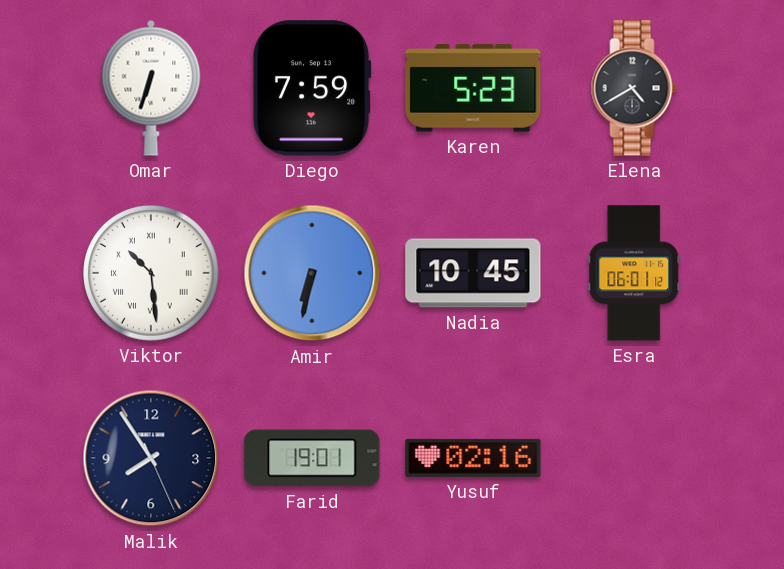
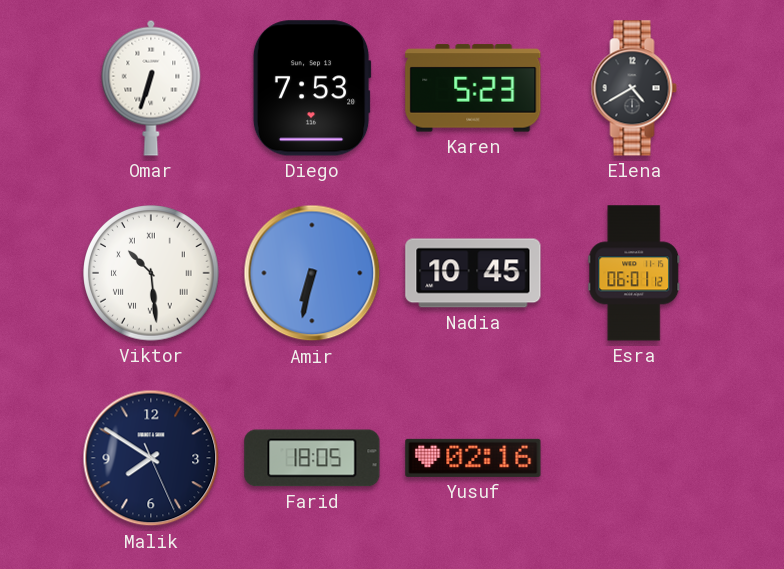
Diego: 7:59 -> 7:53 (312, 88)
Malik: 7:54 -> 7:50 (151, 458)
Farid: 19:01 -> 18:05 (312, 458)
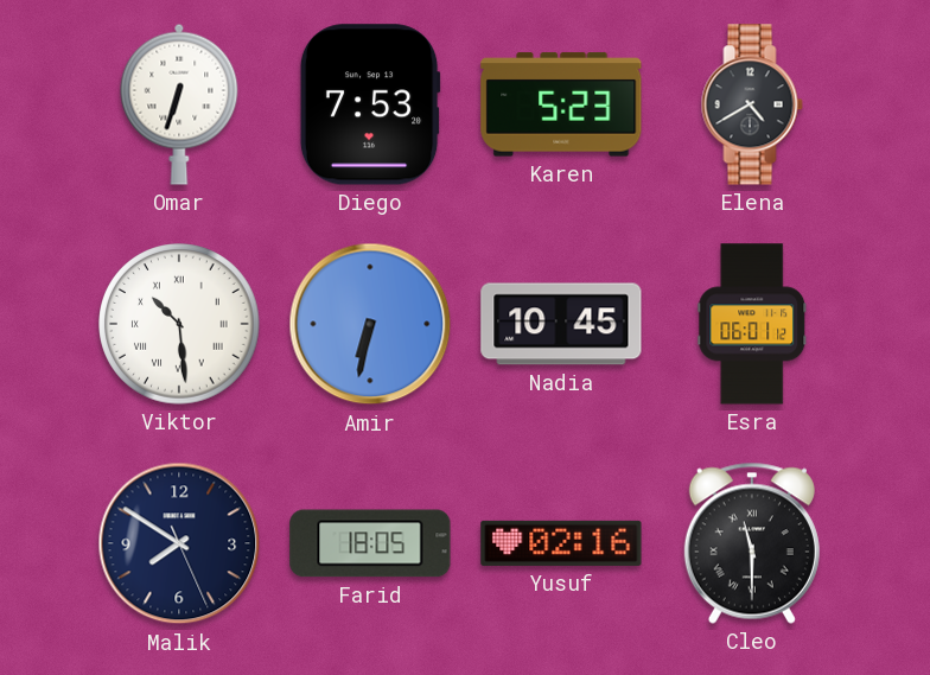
Cleo: none -> 11:30 (752, 543)
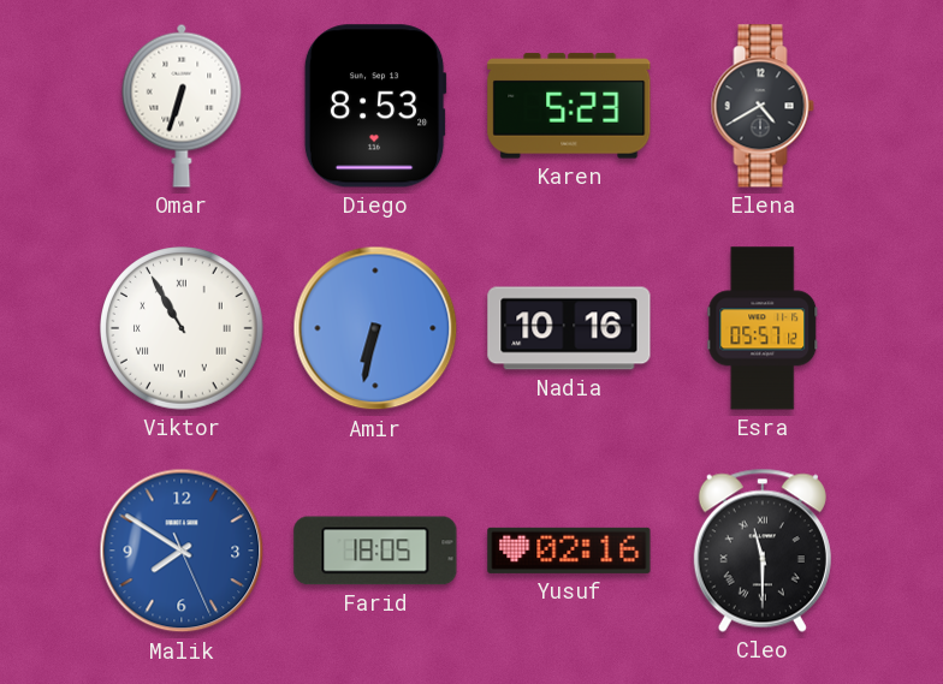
Diego: 7:53 -> 8:53 (375, 106)
Viktor: 10:29 -> 10:55 (182, 328)
Nadia: 10:45 -> 10:16 (569, 328)
Esra: 06:01 -> 05:57 (763, 328)
Malik dial: navy -> blue (182, 551)
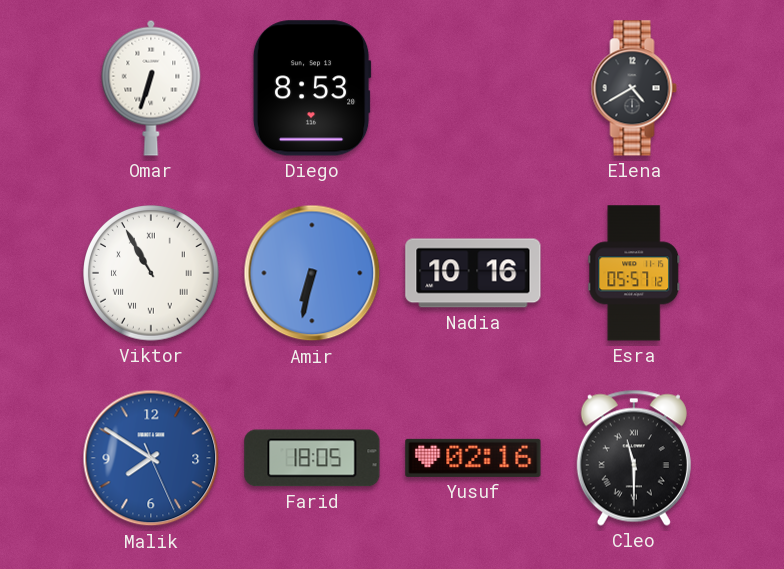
Karen: 5:23 -> none (569, 106)
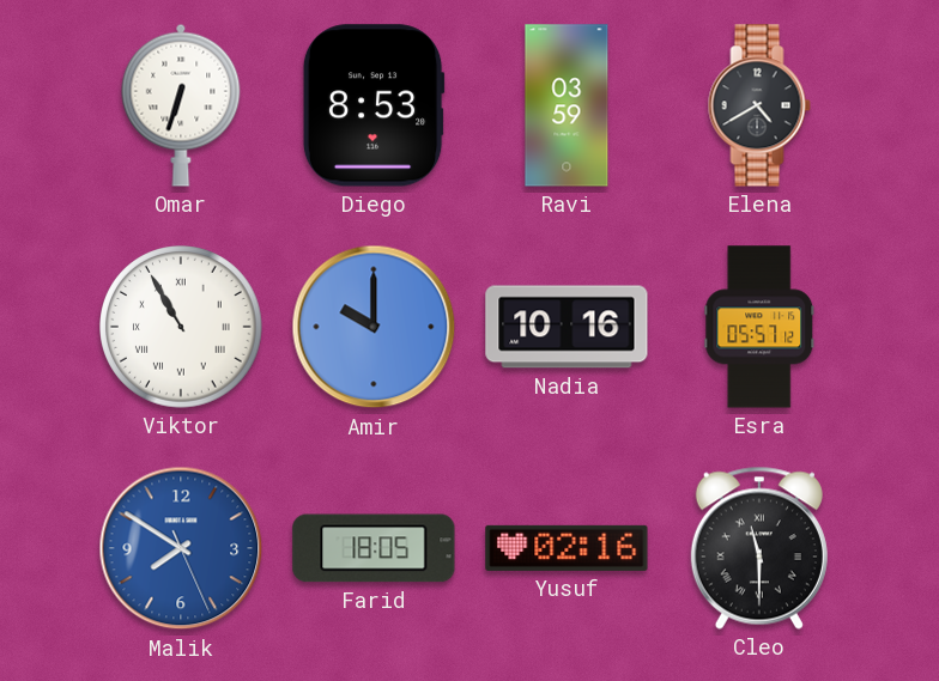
Ravi: none -> 03:59 (567, 105)
Amir: 6:32 -> 10:00 (374, 327)
